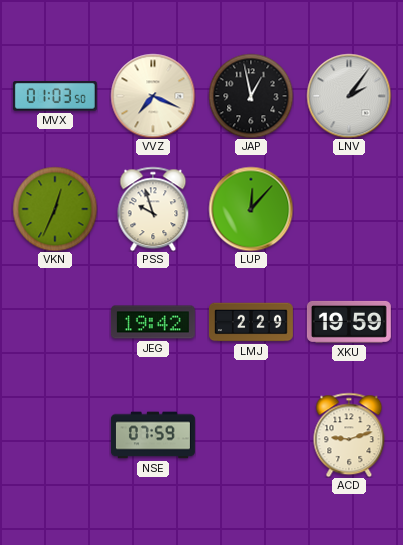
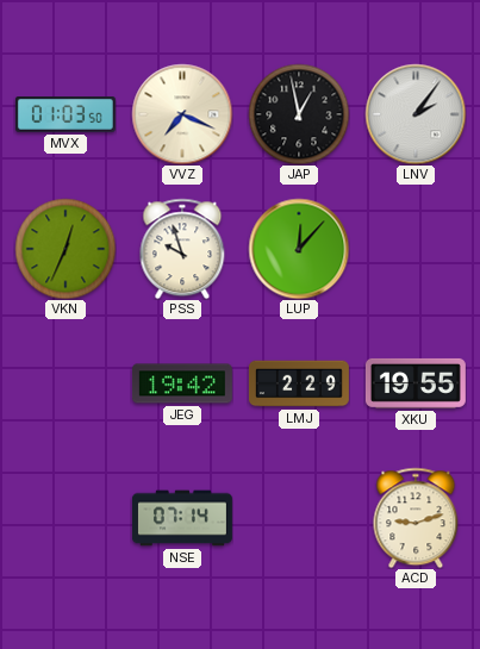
XKU: 19:59 -> 19:55 (416, 383)
NSE: 07:59 -> 07:14 (182, 518)
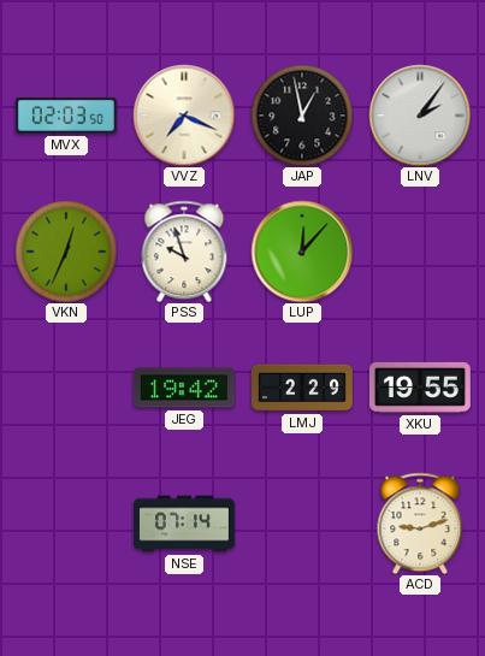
MVX: 01:03 -> 02:03 (66, 117)
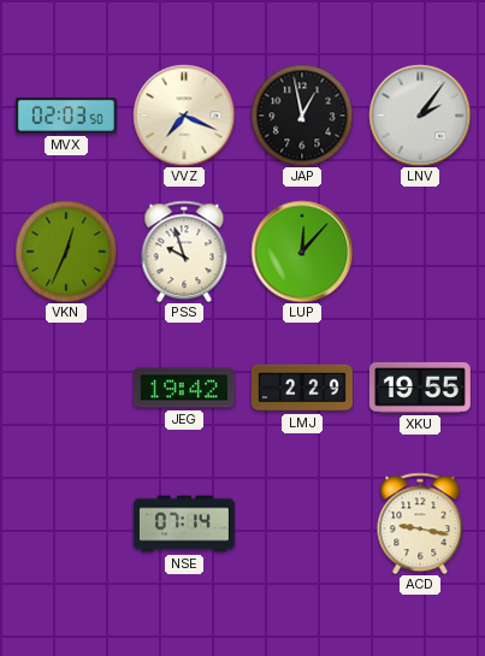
ACD: 9:12 -> 9:17 (420, 524)
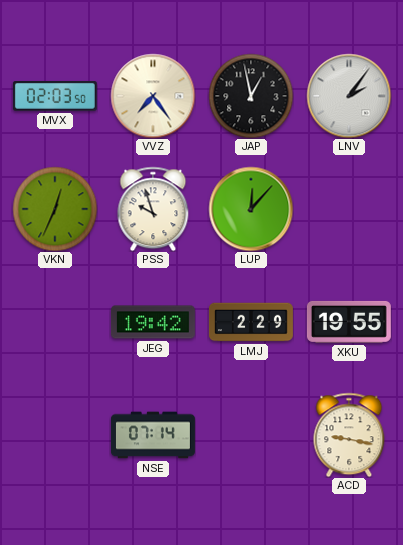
VVZ: 7:19 -> 7:24 (153, 96)
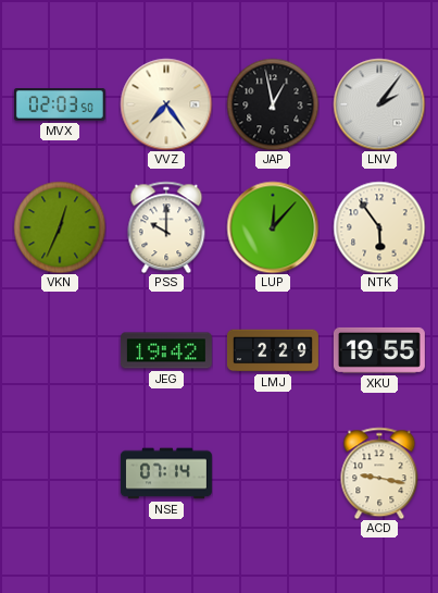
PSS: 9:57 -> 10:00 (166, 227)
NTK: none -> 5:54 (379, 227)
